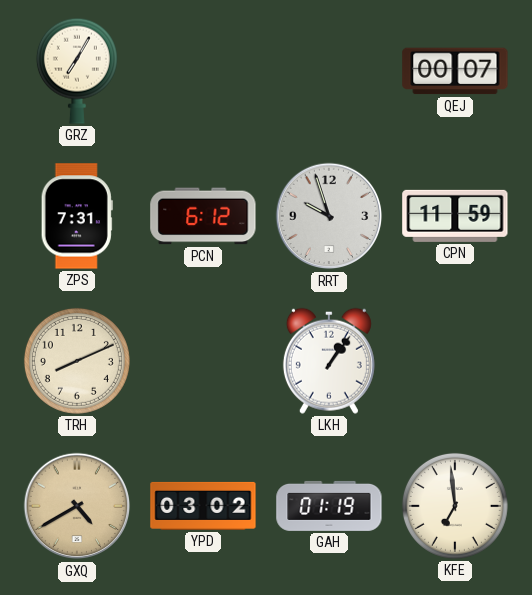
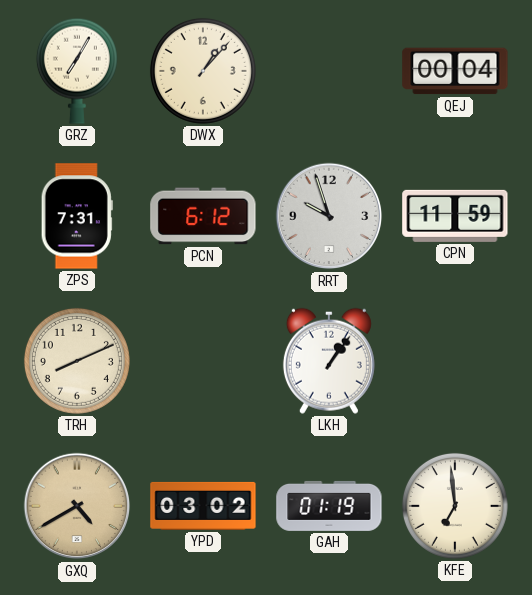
DWX: none -> 1:07 (203, 71)
QEJ: 00:07 -> 00:04 (455, 71)
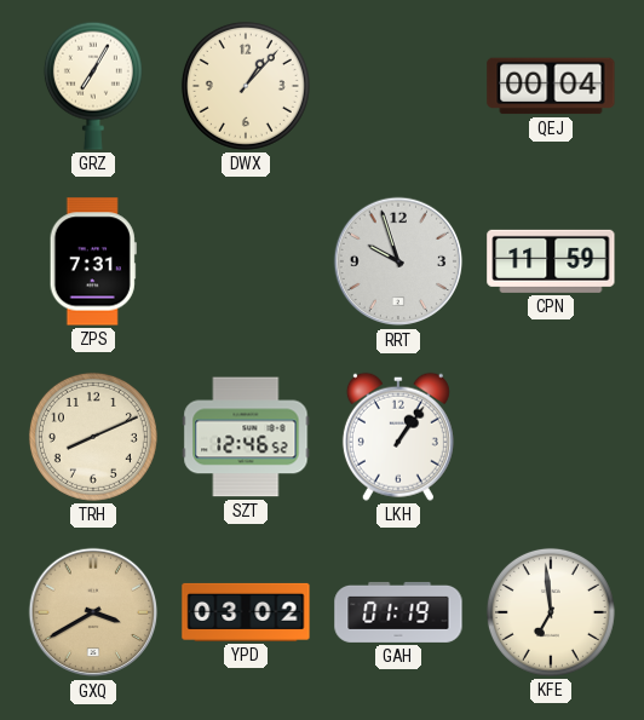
PCN: 6:12 -> none (203, 216)
SZT: none -> 12:46 (246, 437)
GXQ: 4:40 -> 3:40 (93, 612)
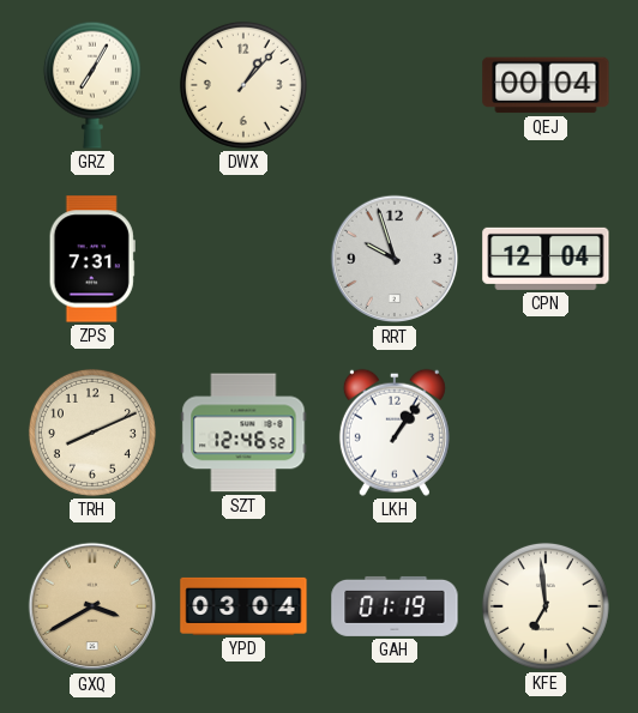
CPN: 11:59 -> 12:04 (546, 259)
YPD: 03:02 -> 03:04 (243, 606)
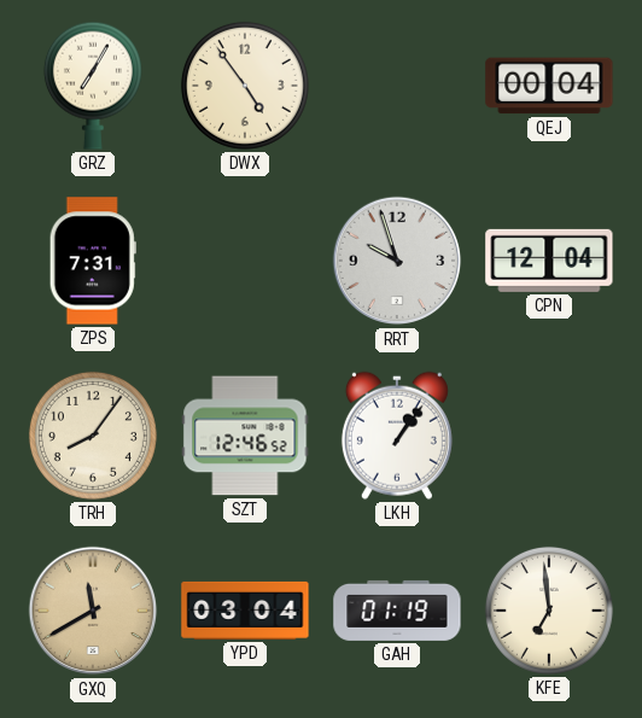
DWX: 1:07 -> 4:54 (245, 86)
TRH: 8:11 -> 8:06 (93, 436)
GXQ: 3:40 -> 11:40 (93, 611)
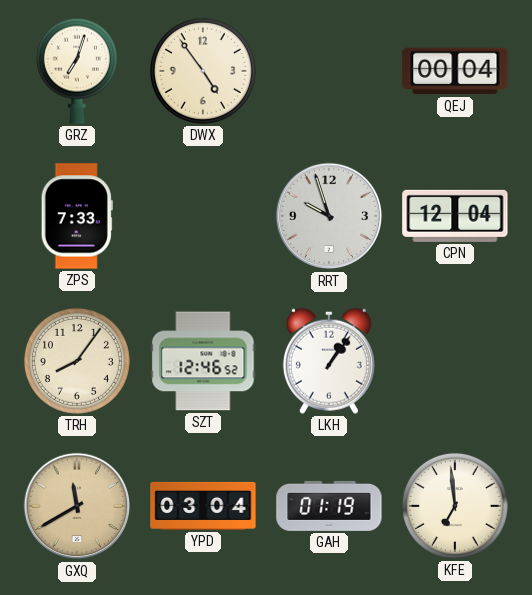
GRZ: 7:05 -> 7:03 (77, 71)
ZPS: 7:31 -> 7:33 (77, 216)
